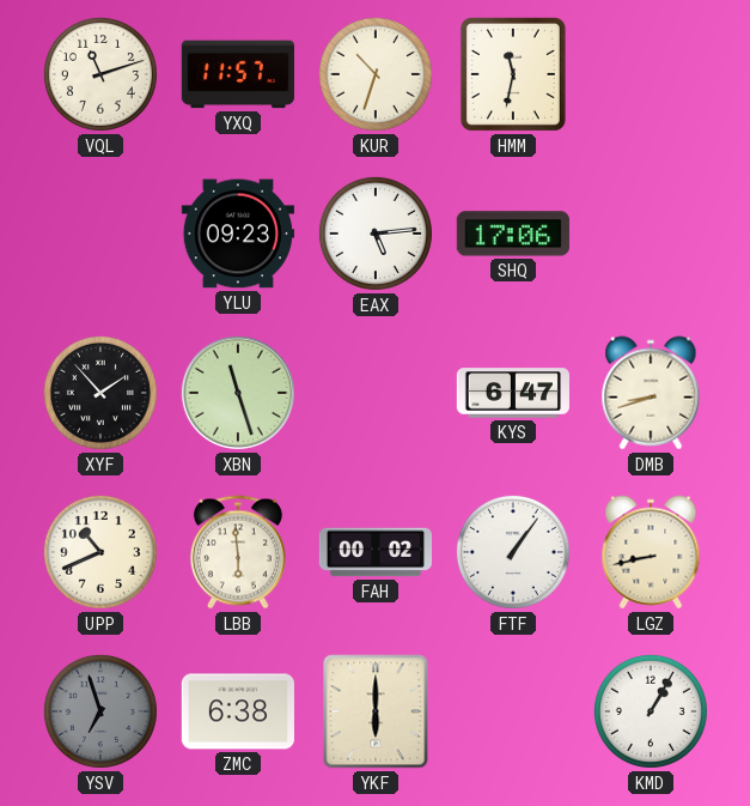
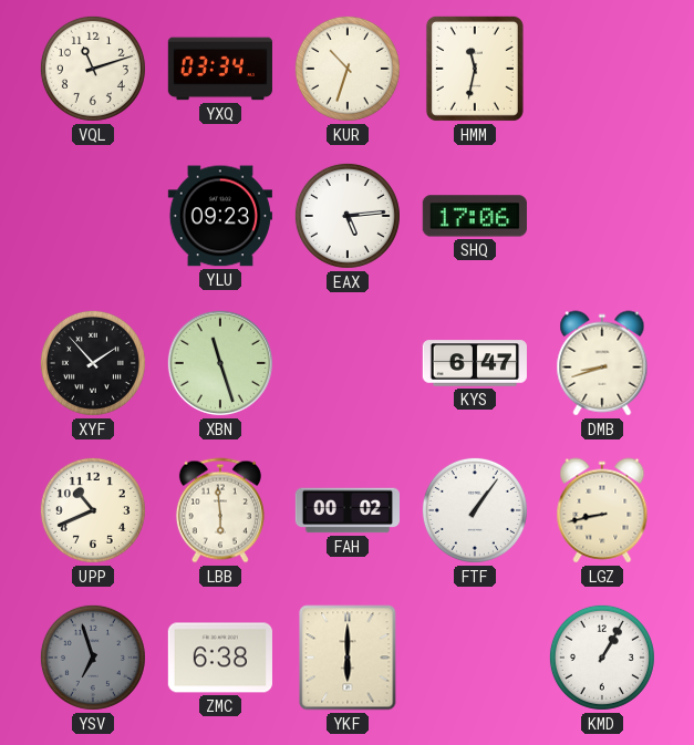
YXQ: 11:57 -> 03:34 (220, 69)
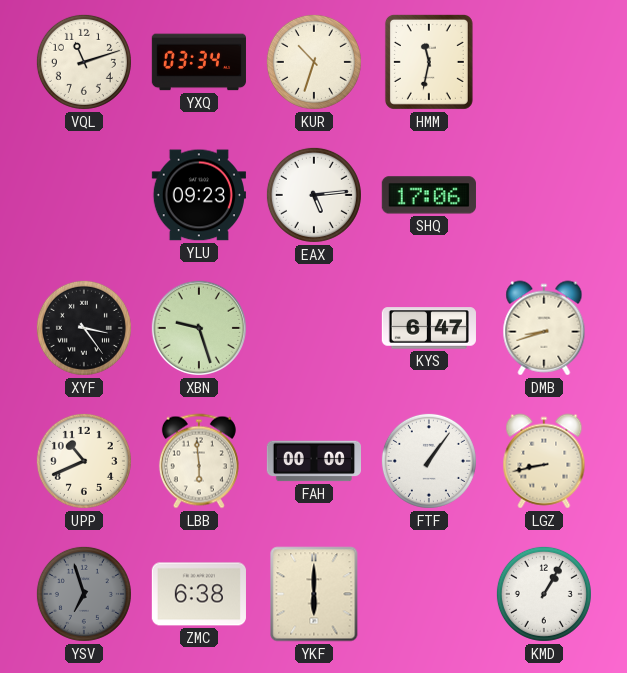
XYF: 1:53 -> 3:24 (84, 328)
XBN: 11:27 -> 9:27 (199, 328)
FAH: 00:02 -> 00:00 (313, 461)
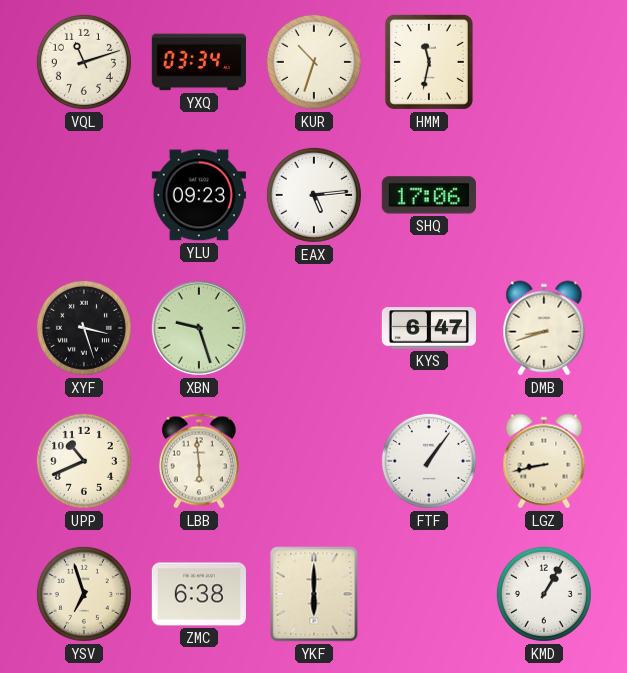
XYF: 3:24 -> 3:27 (84, 328)
FAH: 00:00 -> none (313, 461)
YSV dial: grey -> cream (84, 594)
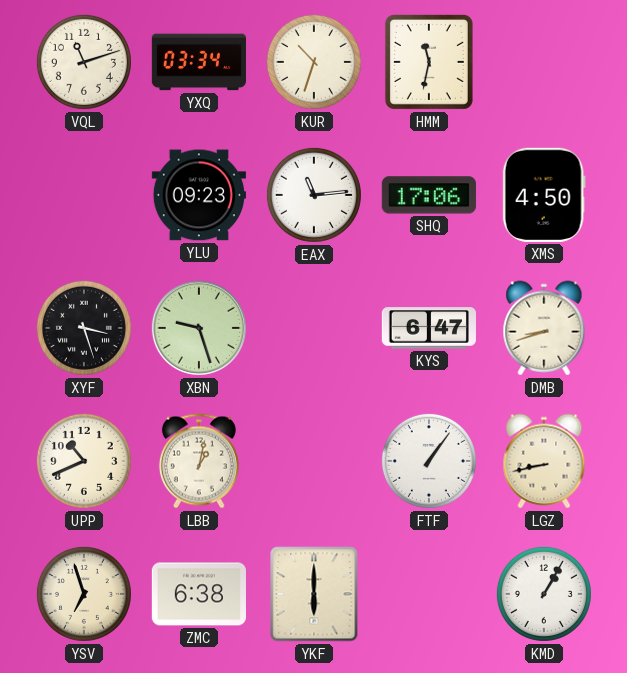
EAX: 5:14 -> 11:14 (314, 195)
XMS: none -> 4:50 (544, 195)
LBB: 5:59 -> 1:02 (199, 461)
